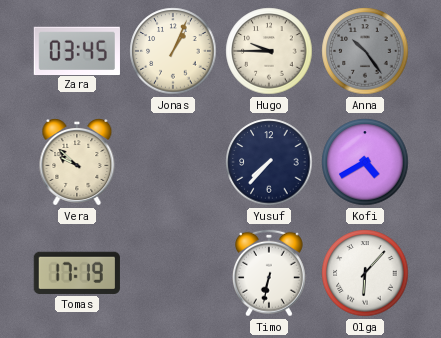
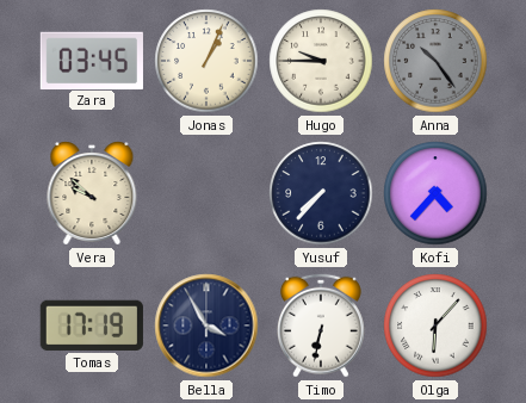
Kofi: 4:40 -> 4:37 (435, 193)
Bella: none -> 3:55 (206, 325)
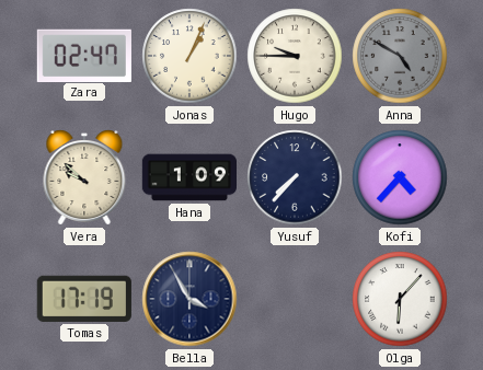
Zara: 03:45 -> 02:47 (84, 55)
Anna: 10:24 -> 4:50 (400, 56)
Hana: none -> 1:09 (189, 177)
Timo: 6:32 -> none (321, 325)
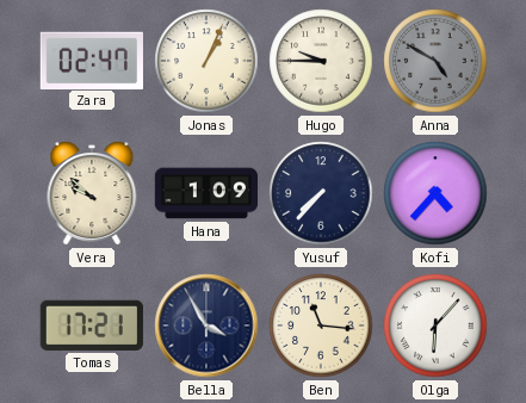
Tomas: 17:19 -> 17:21 (92, 325)
Ben: none -> 11:16 (321, 325)
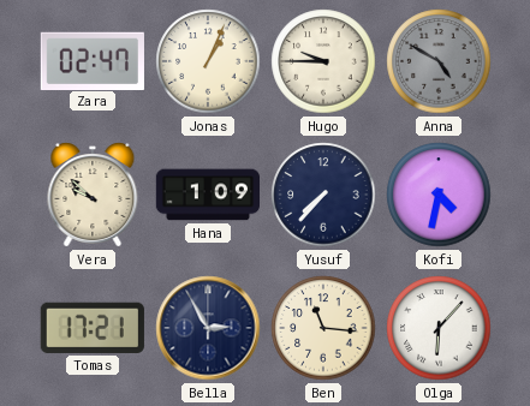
Kofi: 4:37 -> 4:32 (439, 195)
Bella: 3:55 -> 2:55 (208, 328)
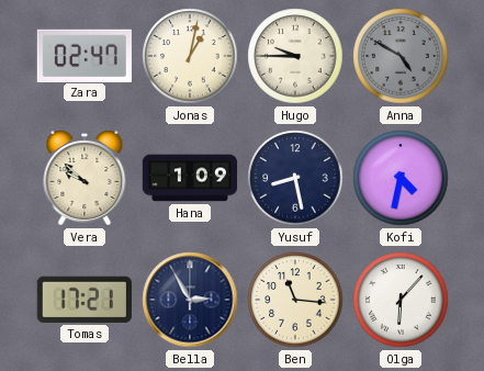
Jonas: 1:04 -> 1:02 (190, 56)
Yusuf: 7:37 -> 8:28 (295, 178)
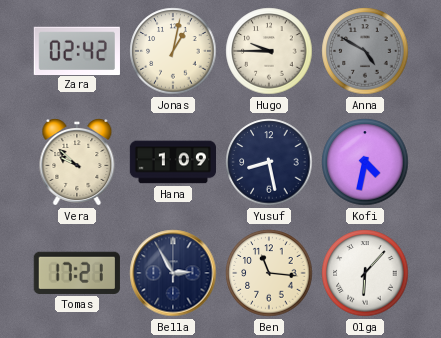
Zara: 02:47 -> 02:42 (77, 50)
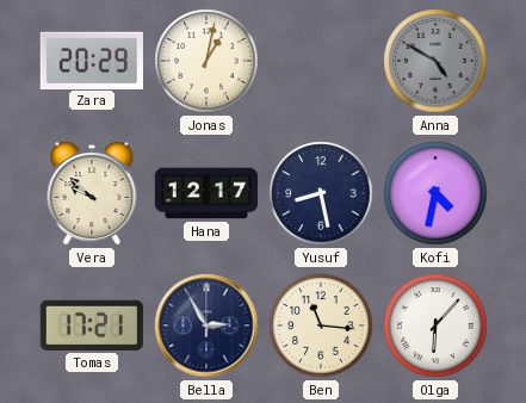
Zara: 02:42 -> 20:29 (92, 60)
Hugo: 9:45 -> none (269, 51)
Hana: 1:09 -> 12:17 (206, 193)
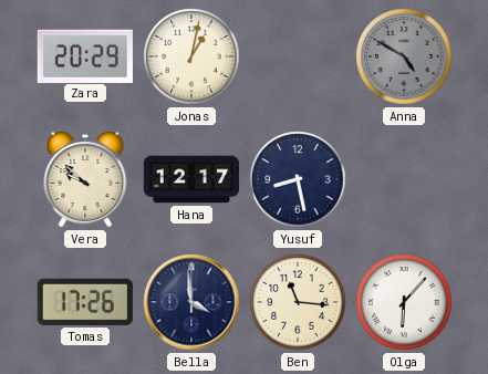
Kofi: 4:32 -> none (435, 193)
Tomas: 17:21 -> 17:26 (85, 302)
Bella: 2:55 -> 3:59 (191, 302)
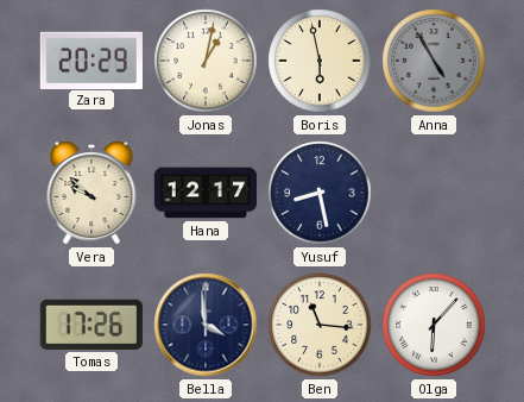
Boris: none -> 5:58 (320, 61)
Anna: 4:50 -> 4:55 (434, 61)
